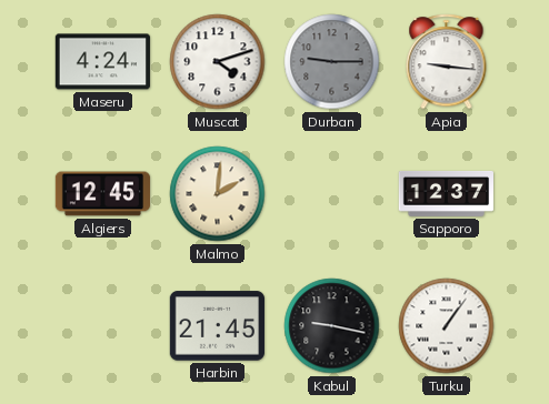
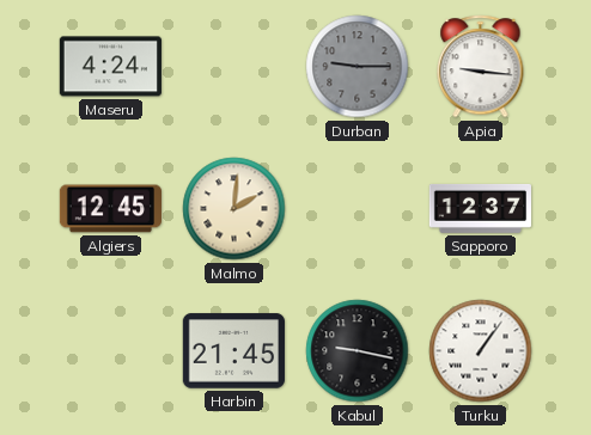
Muscat: 4:12 -> none (218, 62)
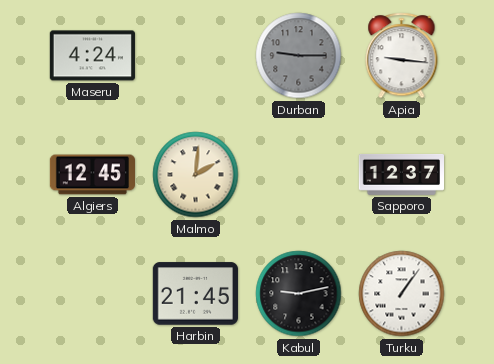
Kabul: 9:17 -> 9:13 (299, 294)
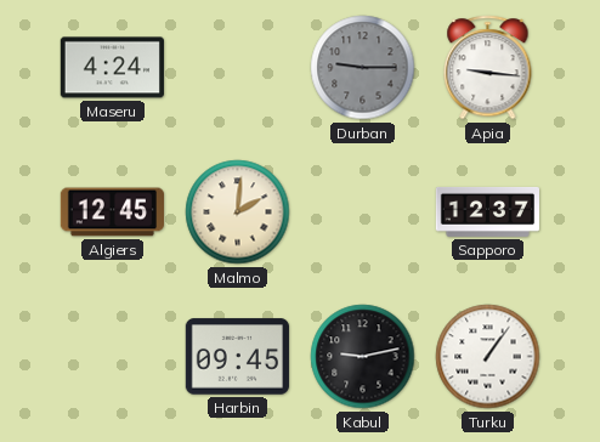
Harbin: 21:45 -> 09:45 (237, 357)
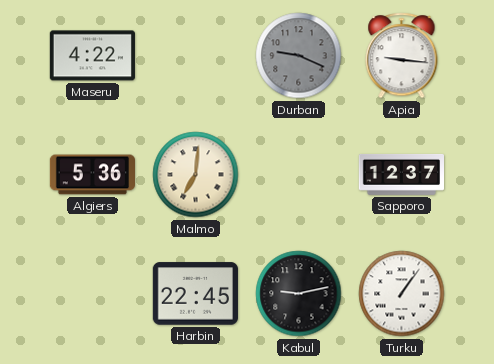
Maseru: 4:24 -> 4:22 (92, 56)
Durban: 9:15 -> 9:19 (299, 56)
Algiers: 12:45 -> 5:36 (92, 175)
Malmo: 2:01 -> 7:01 (196, 175)
Harbin: 09:45 -> 22:45 (195, 294)
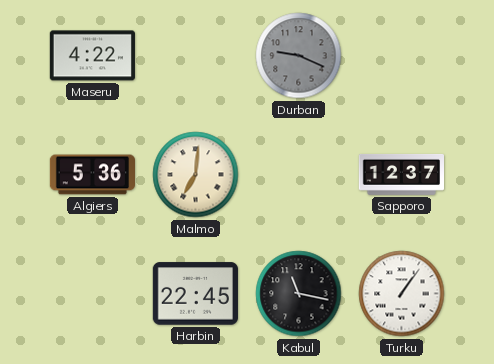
Apia: 9:16 -> none (402, 56)
Kabul: 9:13 -> 11:17 (299, 294)
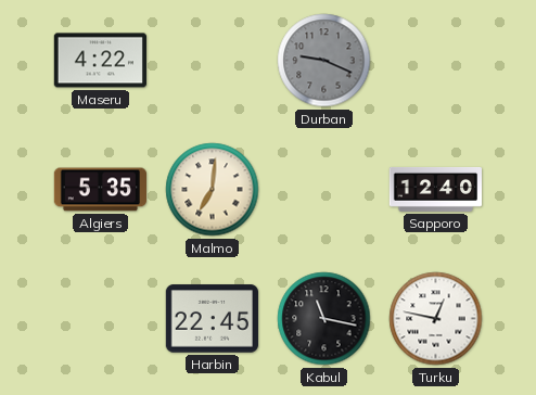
Algiers: 5:36 -> 5:35 (100, 190)
Sapporo: 12:37 -> 12:40 (435, 189)
Turku: 1:06 -> 12:47 (436, 319)
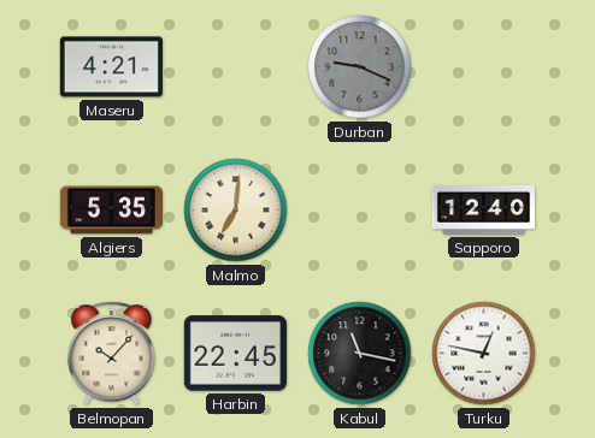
Maseru: 4:22 -> 4:21 (111, 67)
Belmopan: none -> 10:07 (112, 354)
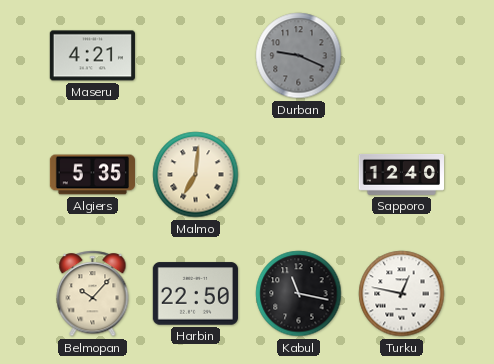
Harbin: 22:45 -> 22:50 (195, 294)
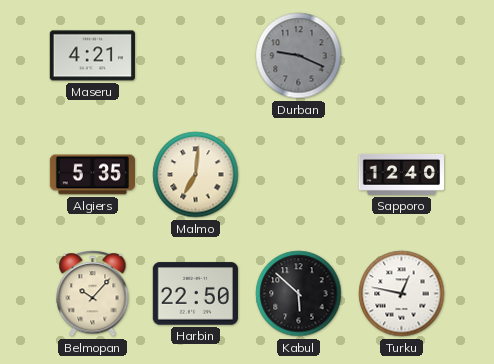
Kabul: 11:17 -> 5:52 (299, 294)
